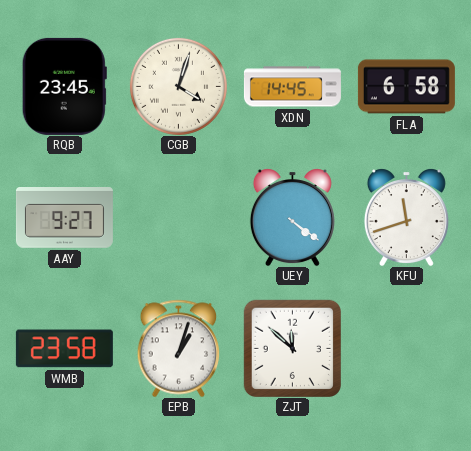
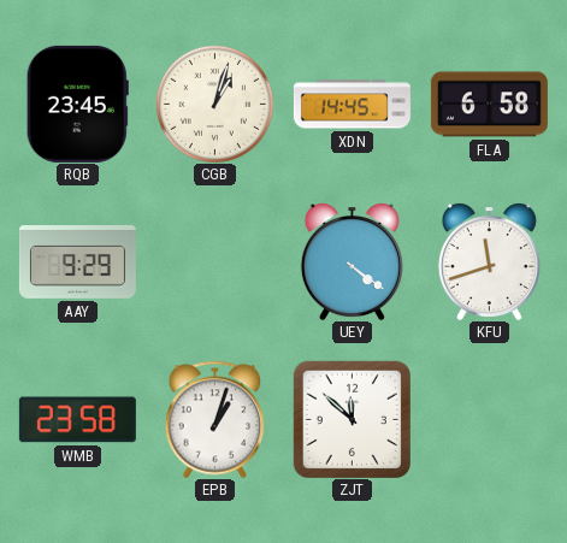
CGB: 4:03 -> 1:03 (214, 104)
AAY: 9:27 -> 9:29 (77, 262)
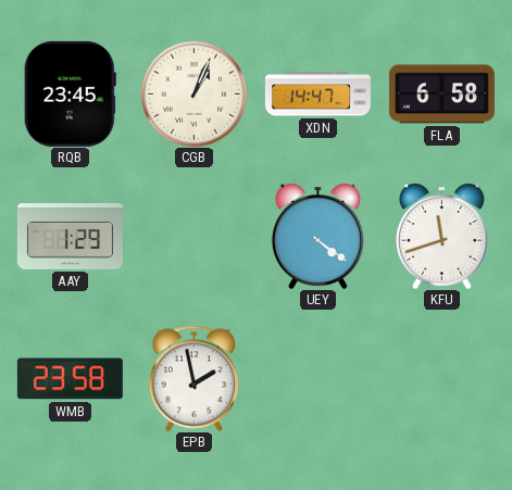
CGB: 1:03 -> 1:04 (193, 93)
XDN: 14:45 -> 14:47 (317, 95)
AAY: 9:29 -> 1:29 (70, 237)
EPB: 1:03 -> 1:58 (195, 378)
ZJT: 11:52 -> none (352, 419)
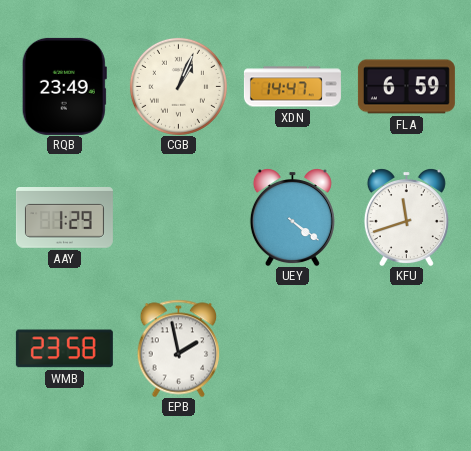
RQB: 23:45 -> 23:49 (64, 86)
FLA: 6:58 -> 6:59 (406, 87)
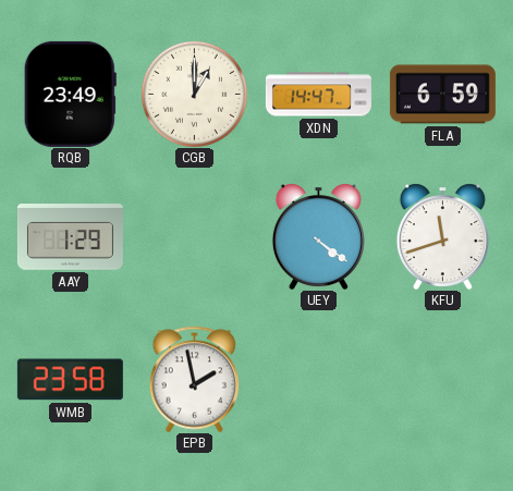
CGB: 1:04 -> 1:00 (194, 94)
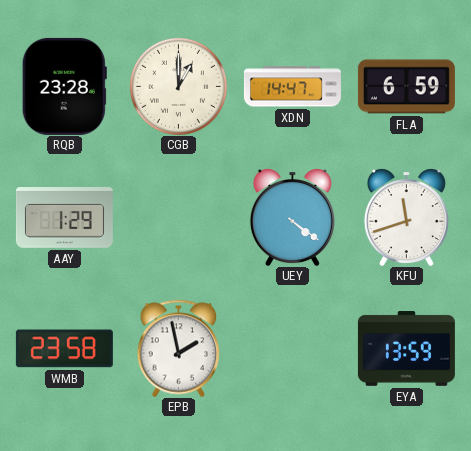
RQB: 23:49 -> 23:28 (64, 86)
EYA: none -> 13:59 (406, 349)
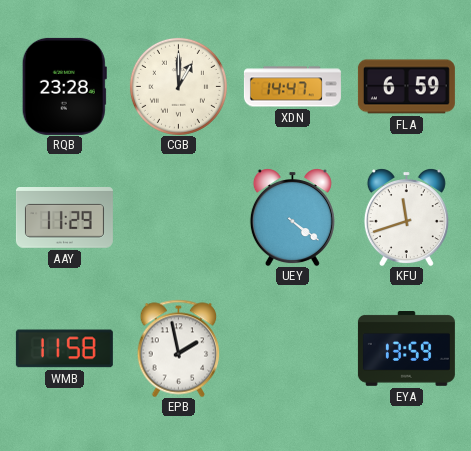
AAY: 1:29 -> 11:29 (64, 218)
WMB: 23:58 -> 11:58 (64, 349)
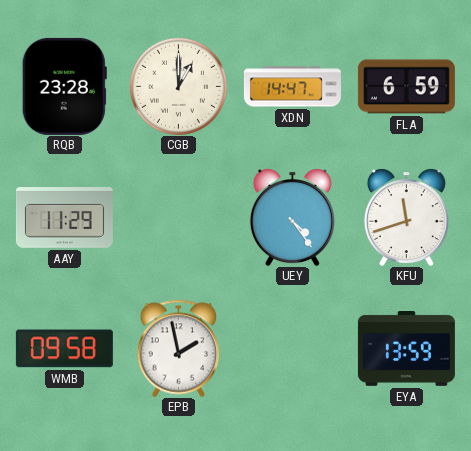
UEY: 4:21 -> 4:24 (292, 217)
WMB: 11:58 -> 09:58 (64, 349)
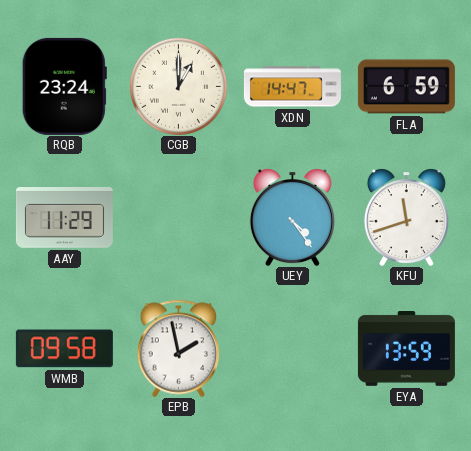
RQB: 23:28 -> 23:24 (64, 86)
